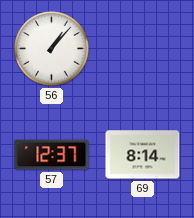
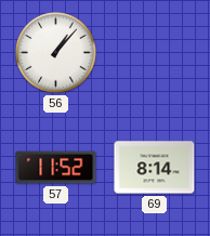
57: 12:37 -> 11:52 (56, 168)
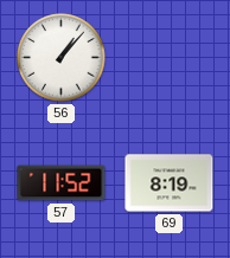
69: 8:14 -> 8:19 (170, 183)
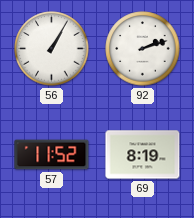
56: 1:07 -> 1:05 (52, 49)
92: none -> 2:12 (143, 49)
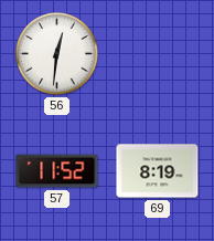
56: 1:05 -> 12:31 (57, 54)
92: 2:12 -> none (143, 49)
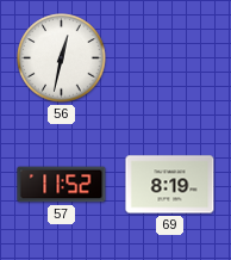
56: 12:31 -> 12:32 (62, 58)
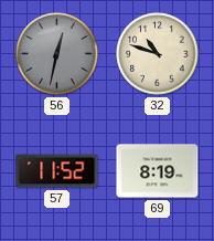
56 dial: white -> grey (57, 54)
32: none -> 10:48 (158, 54)
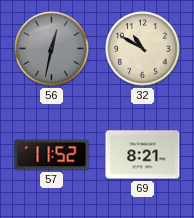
32: 10:48 -> 10:50 (143, 49)
69: 8:19 -> 8:21 (143, 155)
